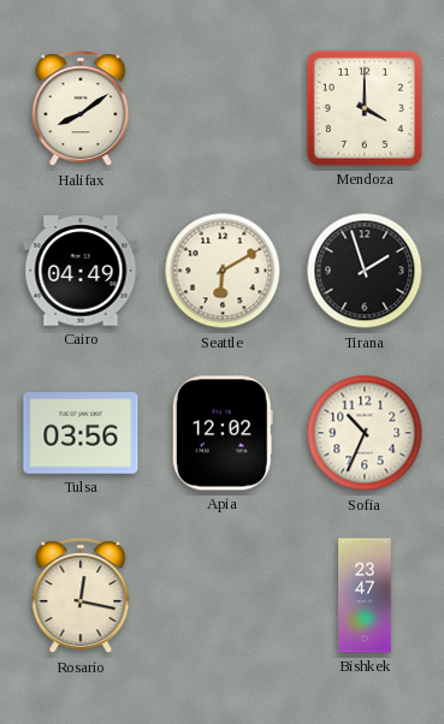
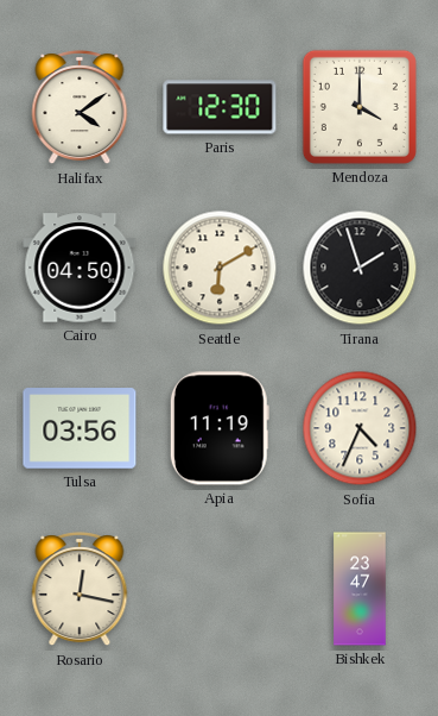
Halifax: 8:09 -> 4:09 (80, 108)
Paris: none -> 12:30 (220, 107)
Cairo: 04:49 -> 04:50 (80, 268)
Apia: 12:02 -> 11:19 (220, 428)
Sofia: 10:34 -> 4:34 (360, 428)
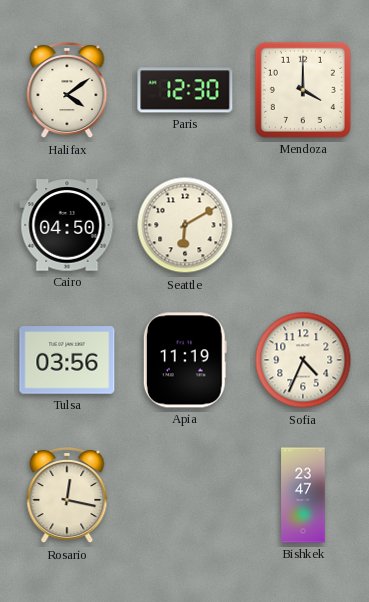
Tirana: 1:57 -> none (360, 268)
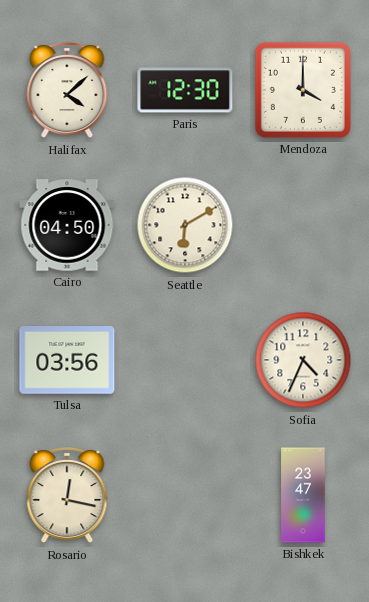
Halifax: 4:09 -> 4:08 (67, 91)
Apia: 11:19 -> none (185, 360)
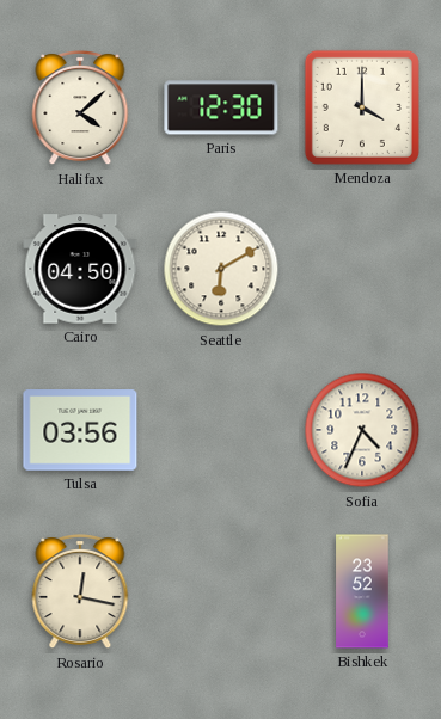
Bishkek: 23:47 -> 23:52 (362, 591)
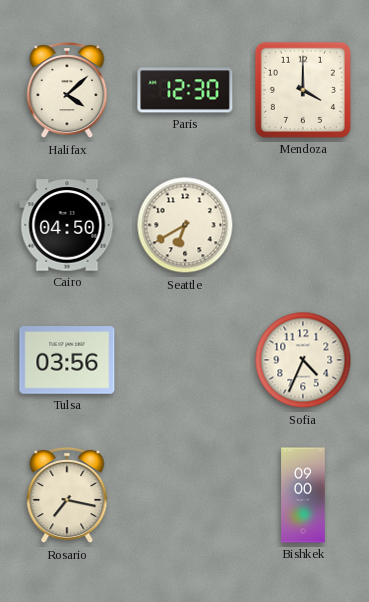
Seattle: 6:10 -> 6:40 (185, 225)
Rosario: 12:17 -> 7:17 (67, 496)
Bishkek: 23:52 -> 09:00 (303, 495)
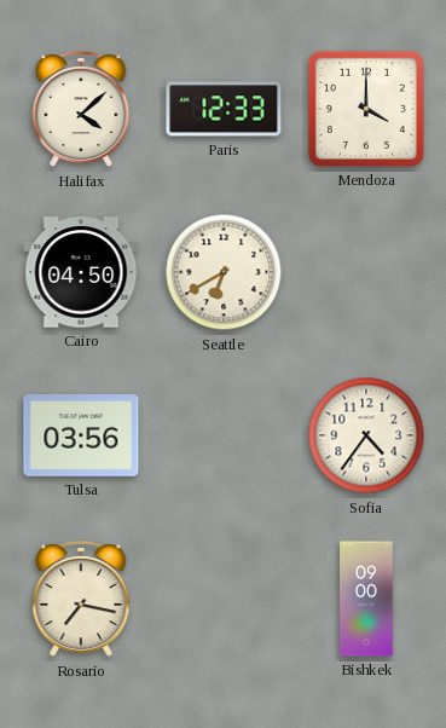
Paris: 12:30 -> 12:33 (224, 109)
Sofia: 4:34 -> 4:36 (366, 435)
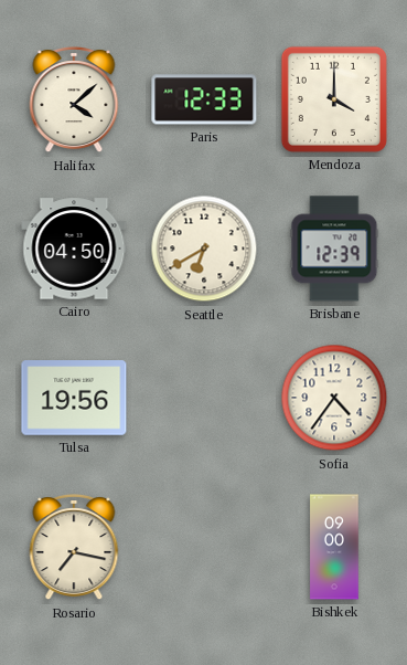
Brisbane: none -> 12:39 (334, 249)
Tulsa: 03:56 -> 19:56 (74, 398)
